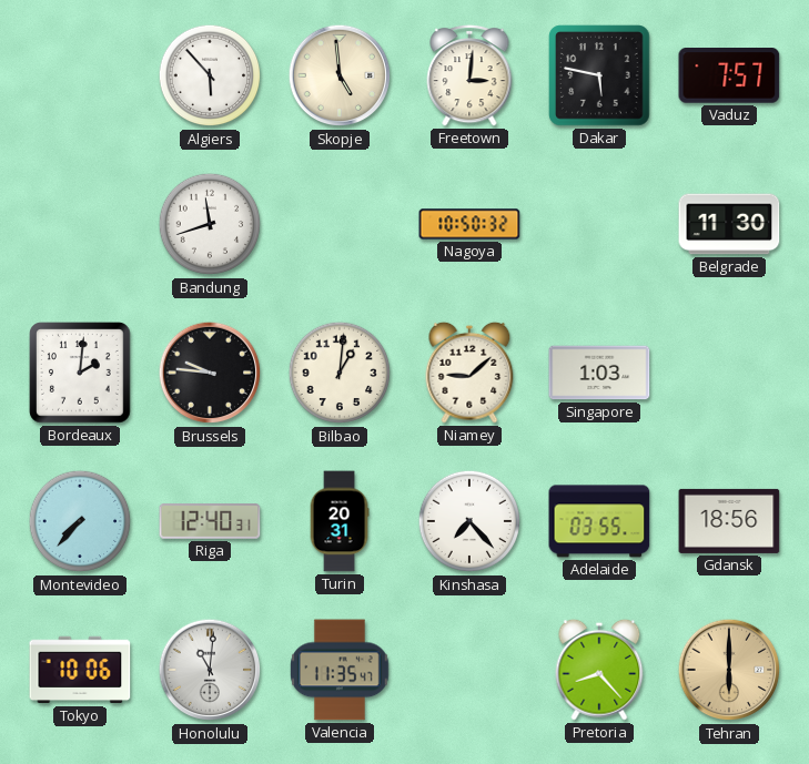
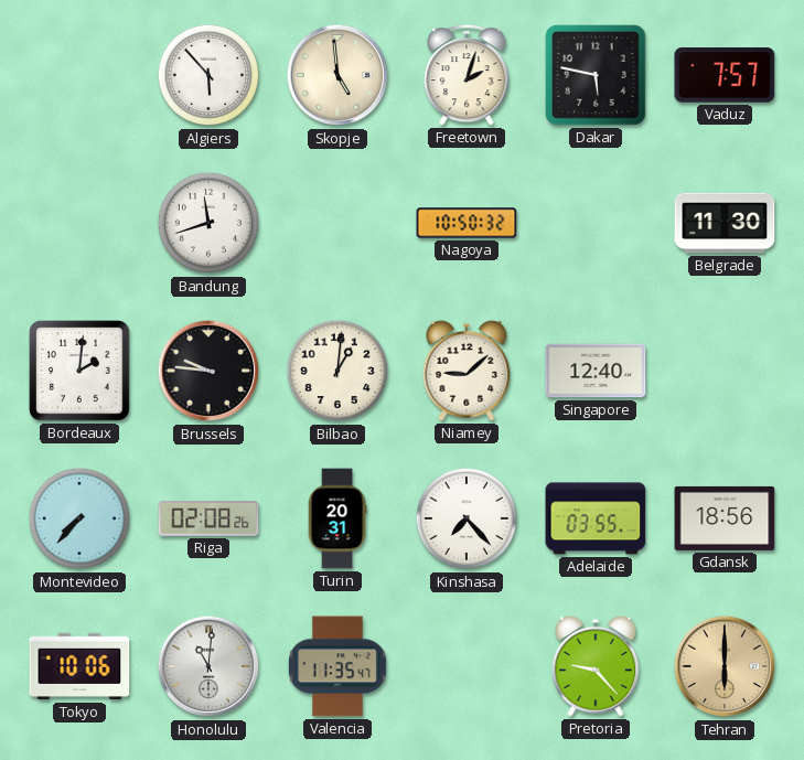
Freetown: 3:01 -> 2:03 (467, 75)
Singapore: 1:03 -> 12:40 (596, 371)
Riga: 12:40 -> 02:08 (208, 518)
Pretoria: 8:23 -> 9:23 (596, 666)
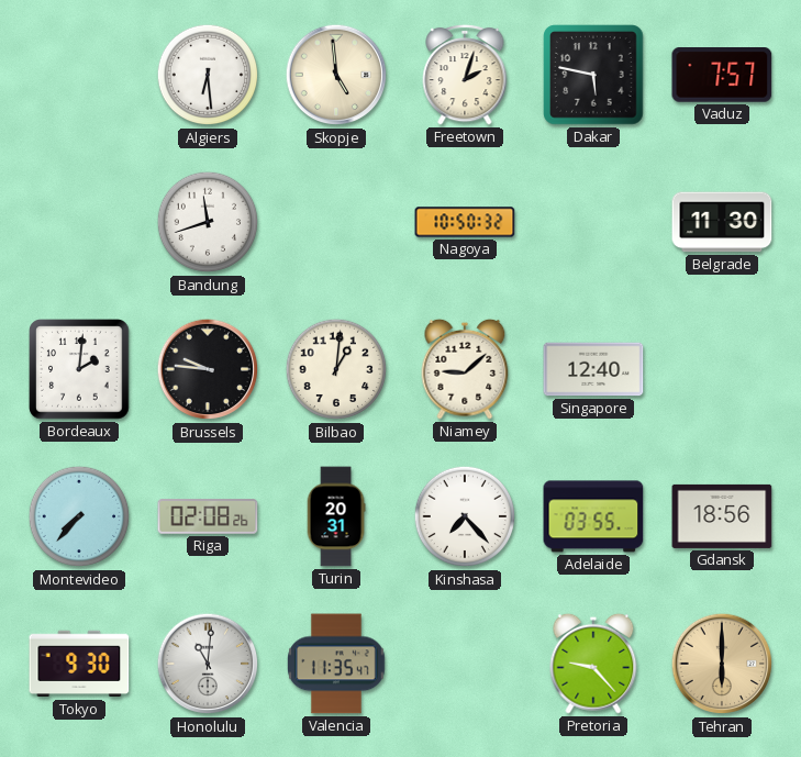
Algiers: 5:53 -> 6:29 (208, 75)
Tokyo: 10:06 -> 9:30 (79, 664)
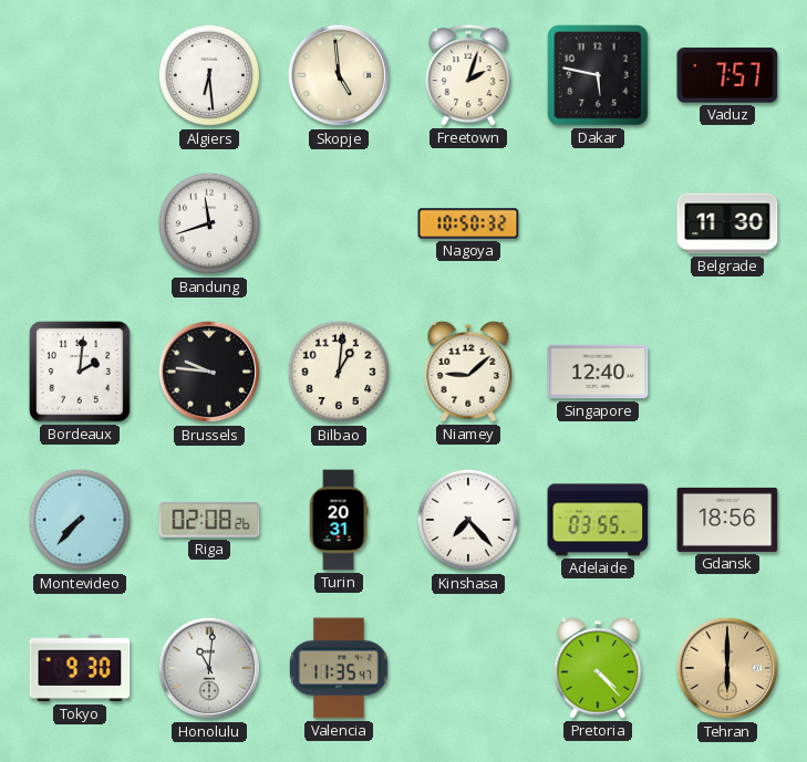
Pretoria: 9:23 -> 4:23 (598, 668)
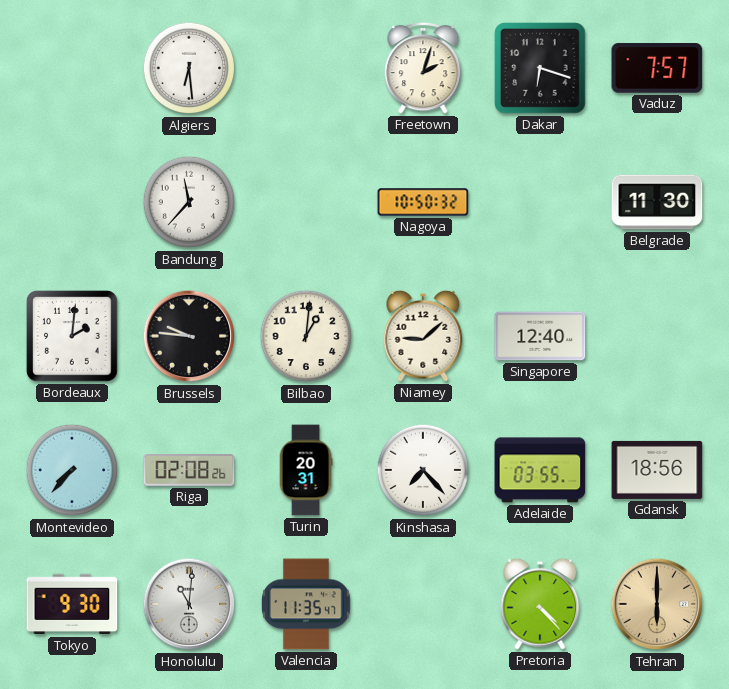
Skopje: 4:59 -> none (339, 75)
Dakar: 5:47 -> 6:18 (540, 68)
Bandung: 11:42 -> 11:37 (189, 202)
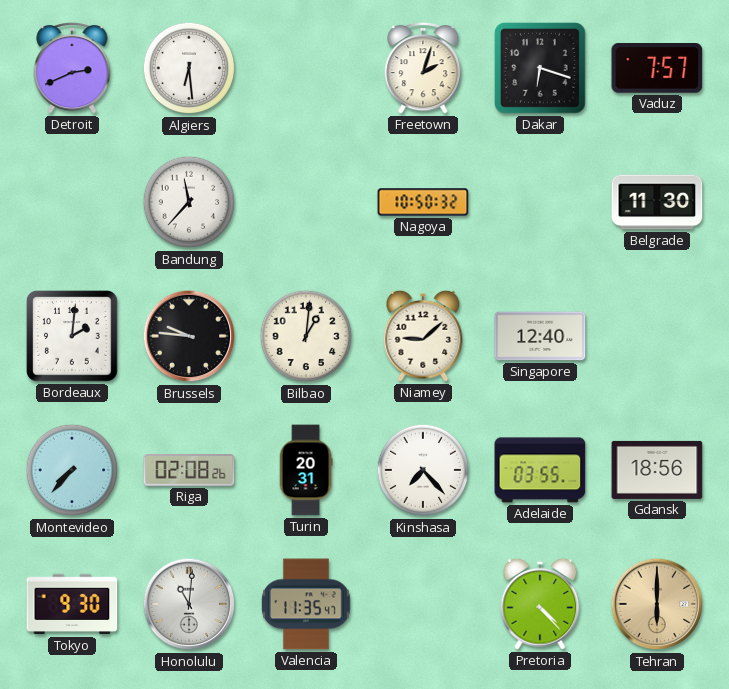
Detroit: none -> 2:41 (72, 68)
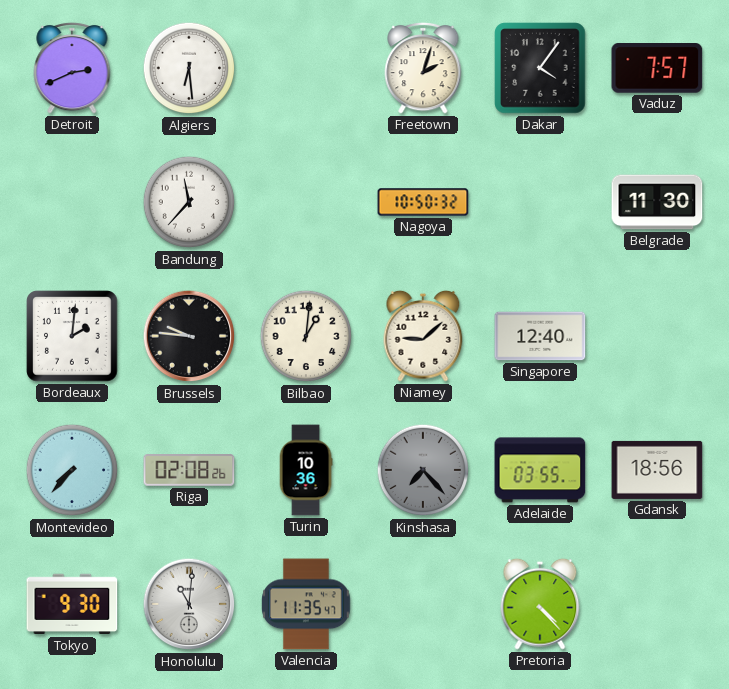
Dakar: 6:18 -> 4:06 (540, 68)
Turin: 20:31 -> 10:36 (306, 470)
Kinshasa dial: white -> grey (423, 470)
Tehran: 6:00 -> none (657, 604)
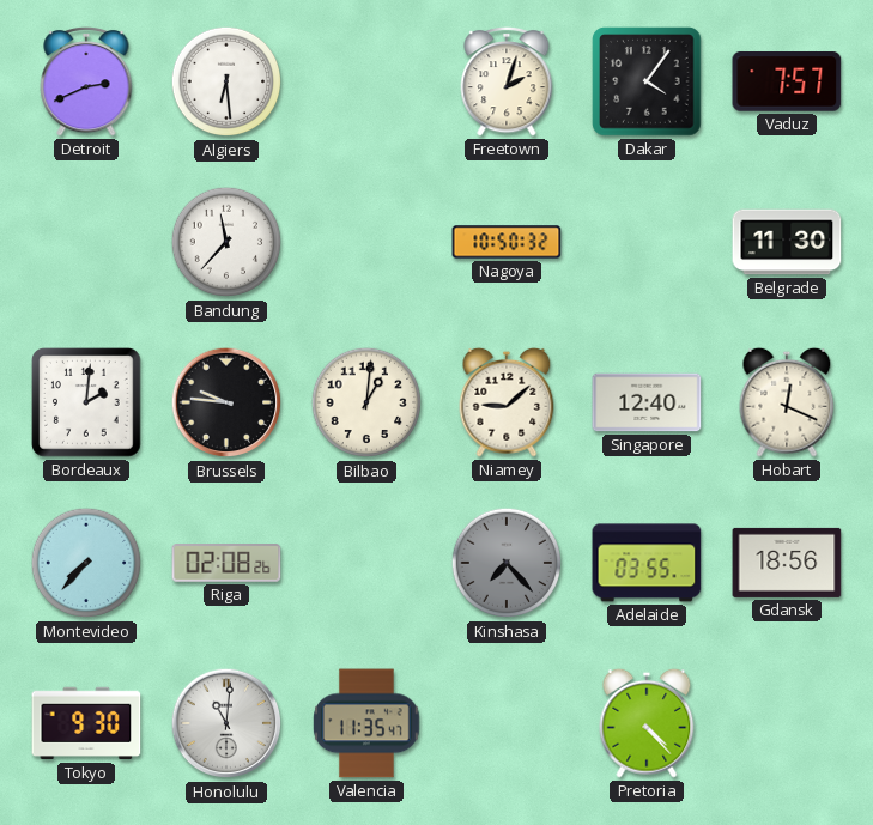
Hobart: none -> 12:19 (787, 402)
Turin: 10:36 -> none (306, 470)
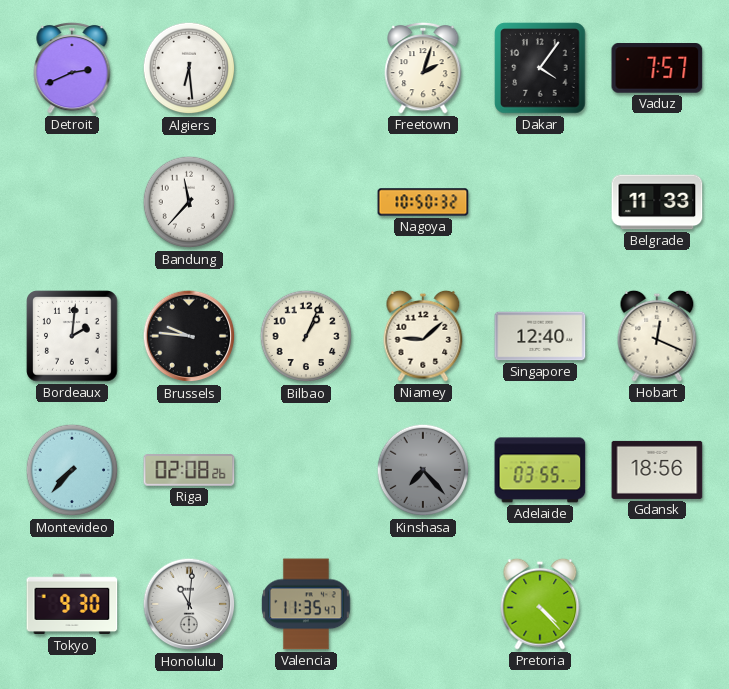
Belgrade: 11:30 -> 11:33 (657, 202)
Bilbao: 1:01 -> 1:04 (306, 336)
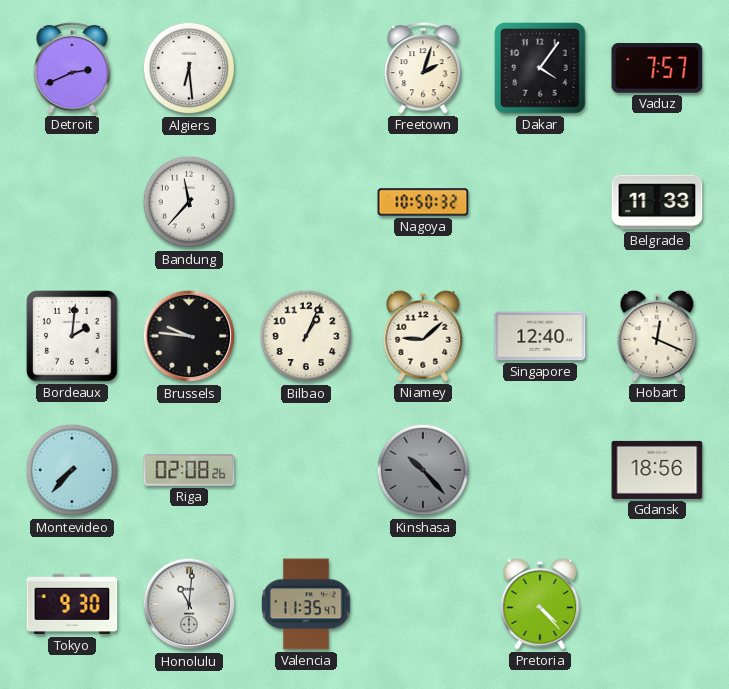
Kinshasa: 7:23 -> 10:23 (423, 470)
Adelaide: 03:55 -> none (540, 470)
